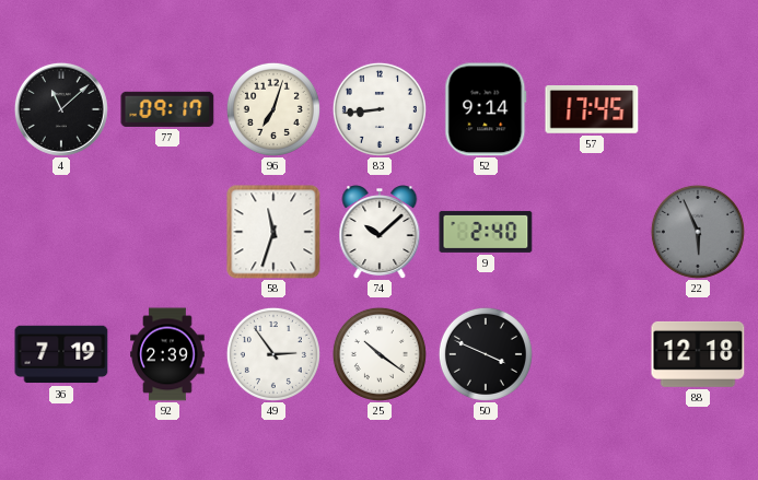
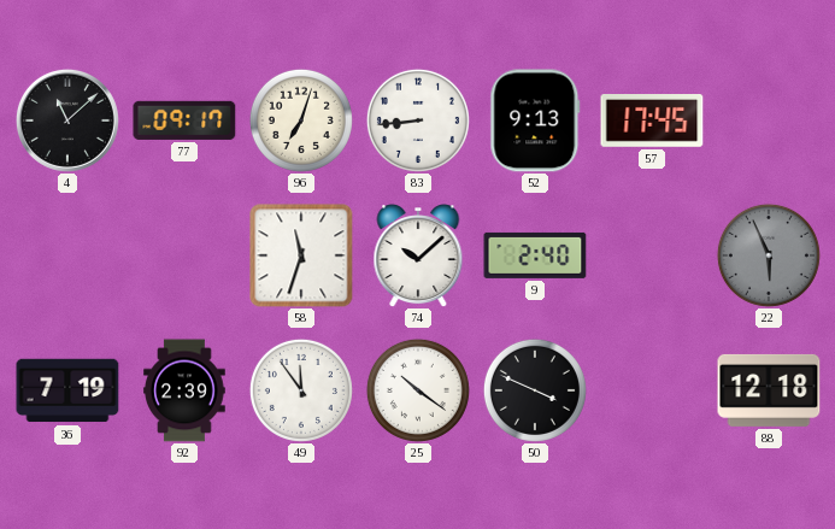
52: 9:14 -> 9:13 (535, 121)
49: 2:54 -> 11:54 (301, 390)
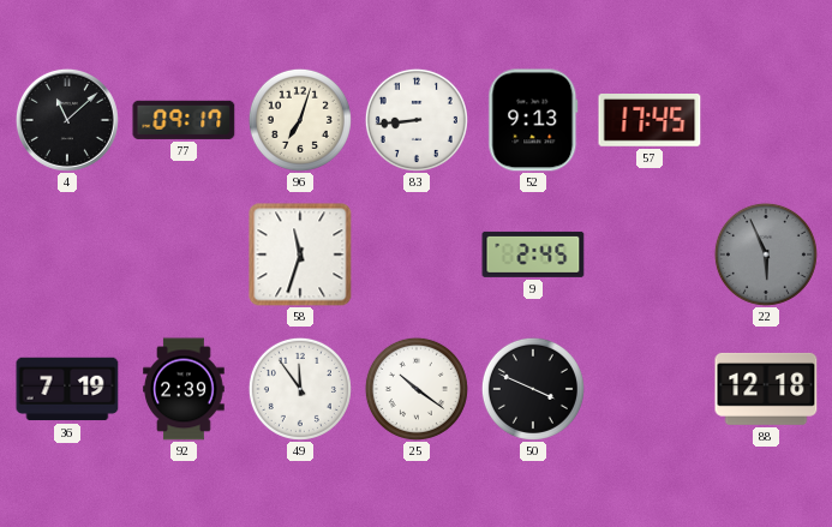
74: 10:08 -> none (418, 255)
9: 2:40 -> 2:45 (533, 254)
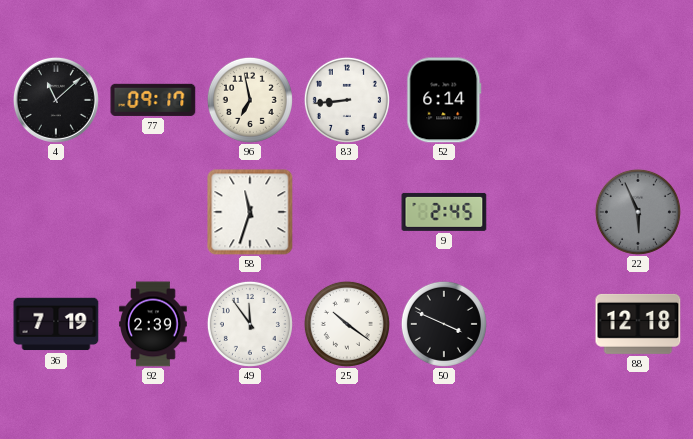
96: 7:03 -> 6:58 (250, 100)
52: 9:13 -> 6:14 (444, 100)
57: 17:45 -> none (650, 121)
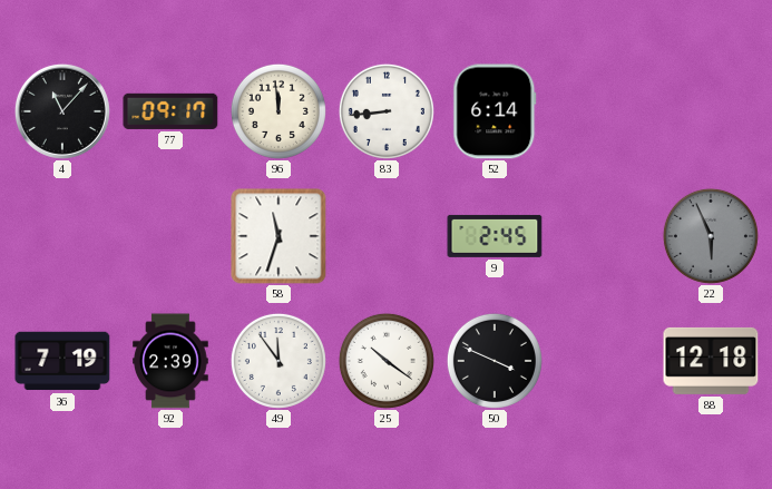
4: 11:08 -> 11:07 (62, 111)
96: 6:58 -> 11:59 (278, 111)
